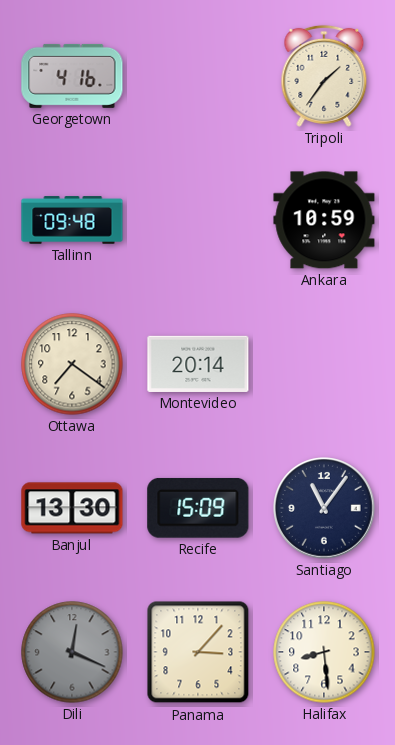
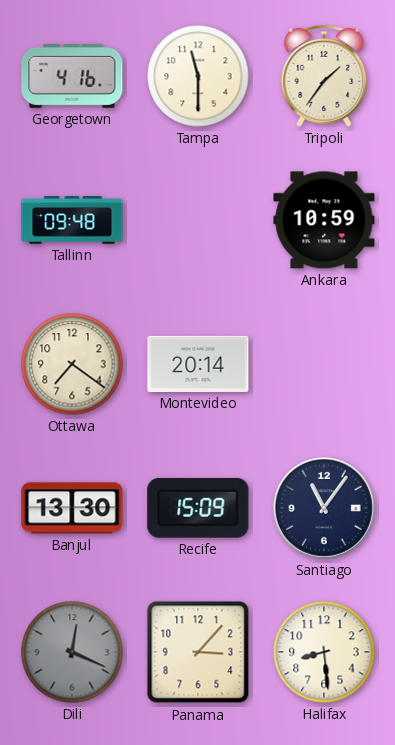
Tampa: none -> 11:30 (198, 76)
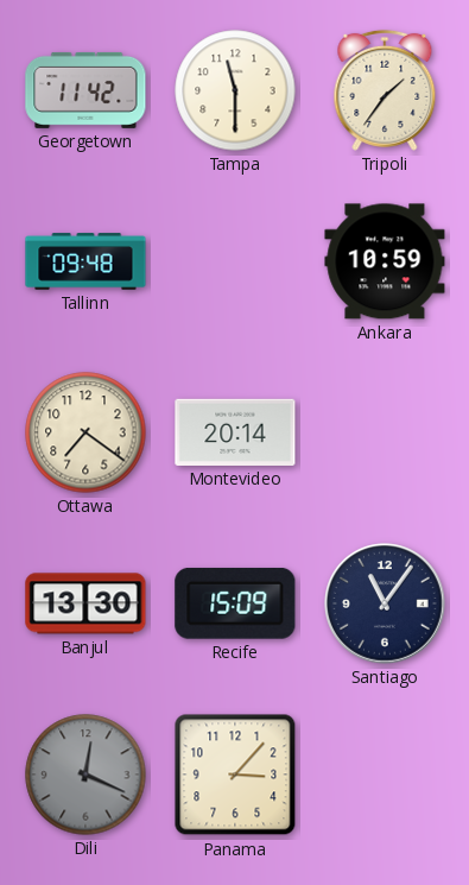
Georgetown: 4:16 -> 11:42 (85, 90)
Halifax: 8:29 -> none (324, 652)
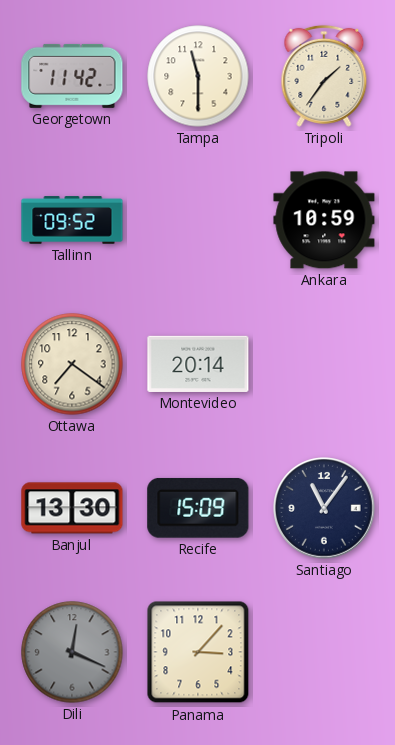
Tallinn: 09:48 -> 09:52 (72, 220)
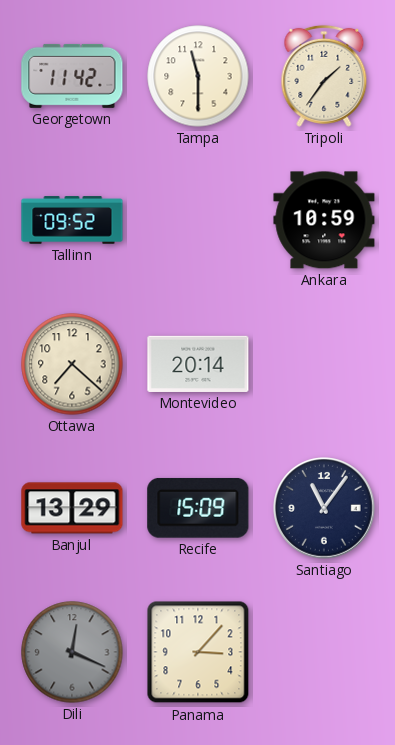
Ottawa: 7:21 -> 7:22 (72, 364)
Banjul: 13:30 -> 13:29 (72, 508)
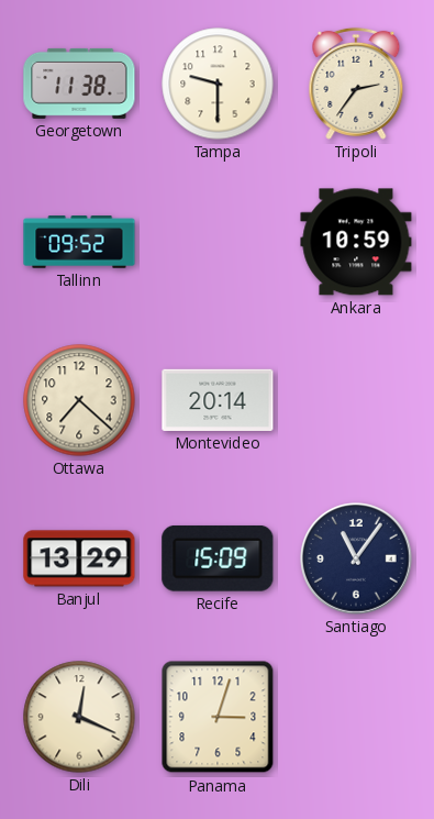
Georgetown: 11:42 -> 11:38 (79, 84)
Tampa: 11:30 -> 9:30 (218, 84)
Tripoli: 1:36 -> 2:36 (356, 84)
Dili dial: grey -> cream (79, 717)
Panama: 3:07 -> 3:03 (218, 717)
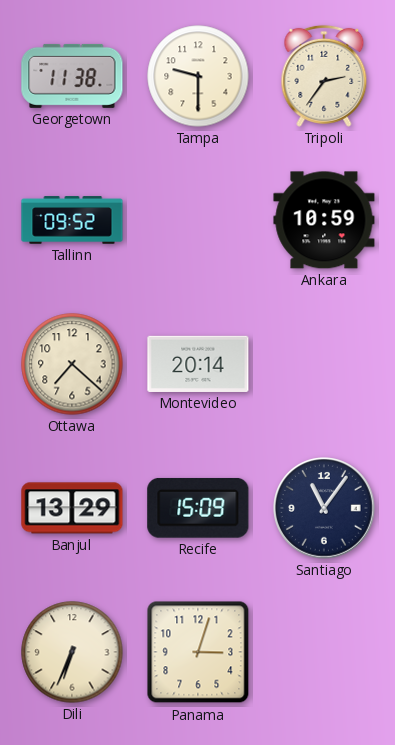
Dili: 12:19 -> 6:34 (72, 652)
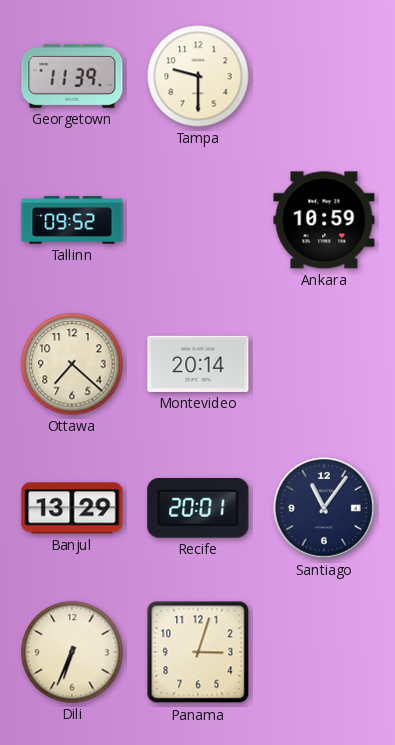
Georgetown: 11:38 -> 11:39 (72, 76)
Tripoli: 2:36 -> none (324, 76)
Recife: 15:09 -> 20:01 (198, 508)
